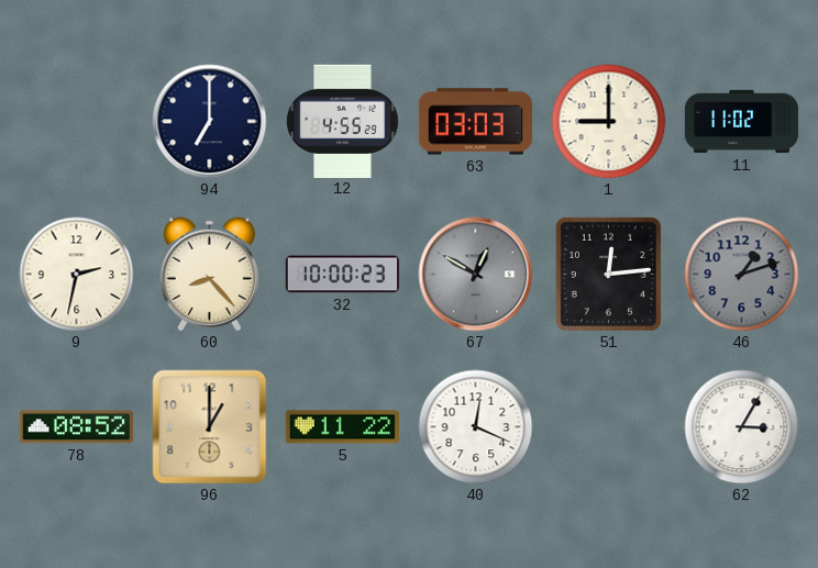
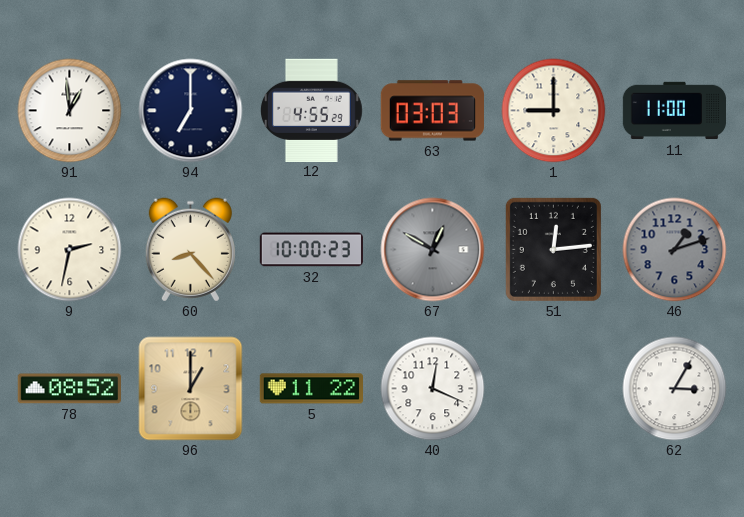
91: none -> 12:59 (70, 111)
11: 11:02 -> 11:00 (675, 111)
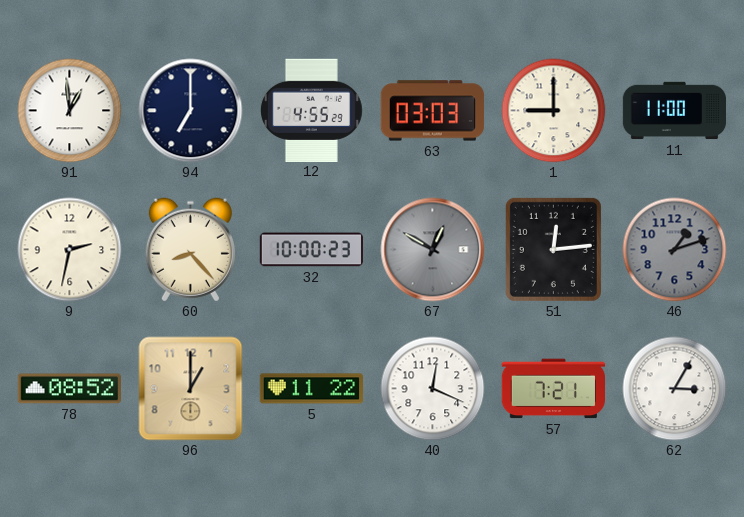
57: none -> 7:21 (553, 389)
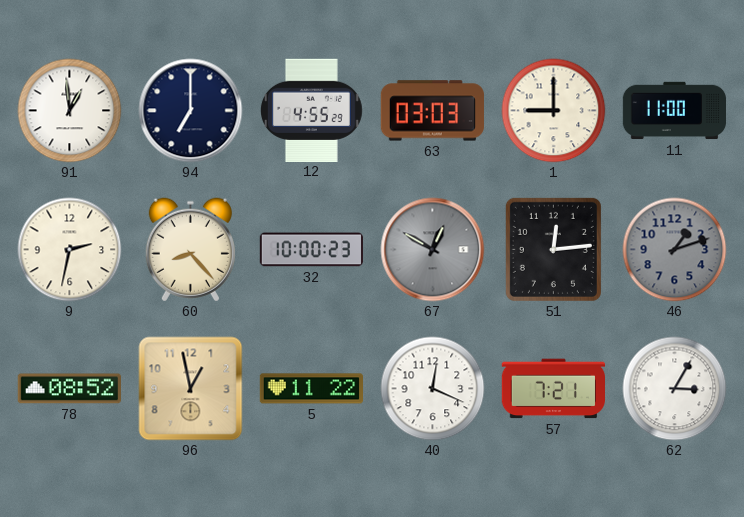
96: 1:00 -> 12:58 (191, 389)
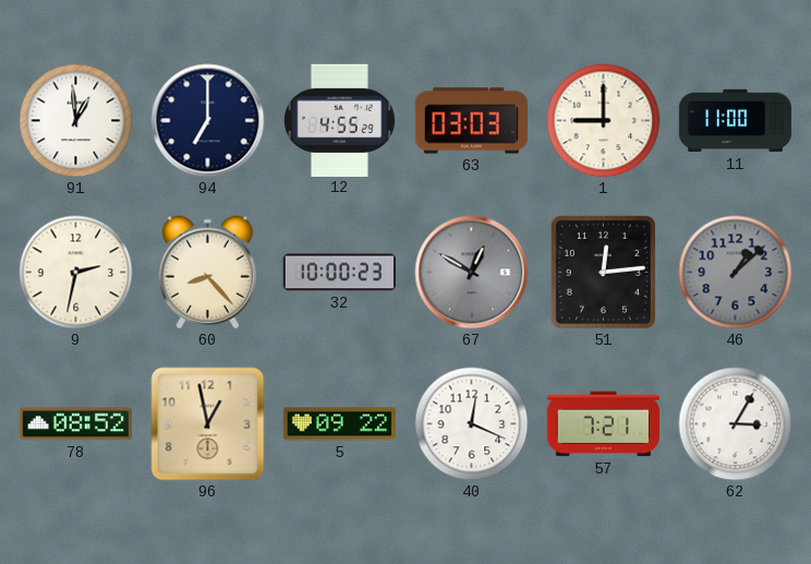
46: 1:12 -> 1:08 (736, 273)
5: 11:22 -> 09:22 (339, 424)
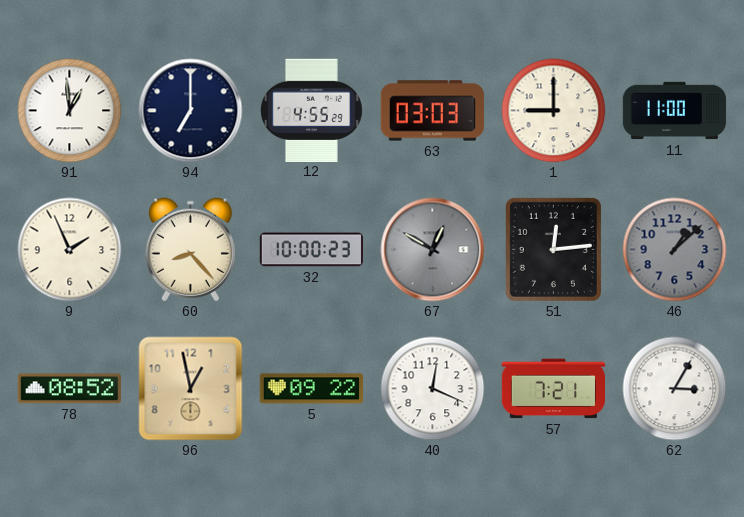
9: 2:32 -> 1:56 (70, 250)
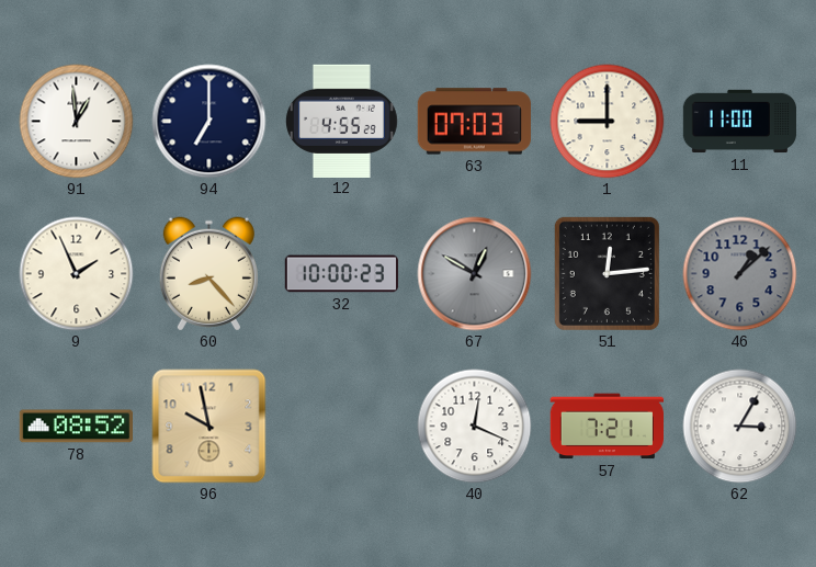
63: 03:03 -> 07:03 (474, 122)
96: 12:58 -> 9:58 (209, 427)
5: 09:22 -> none (311, 389)
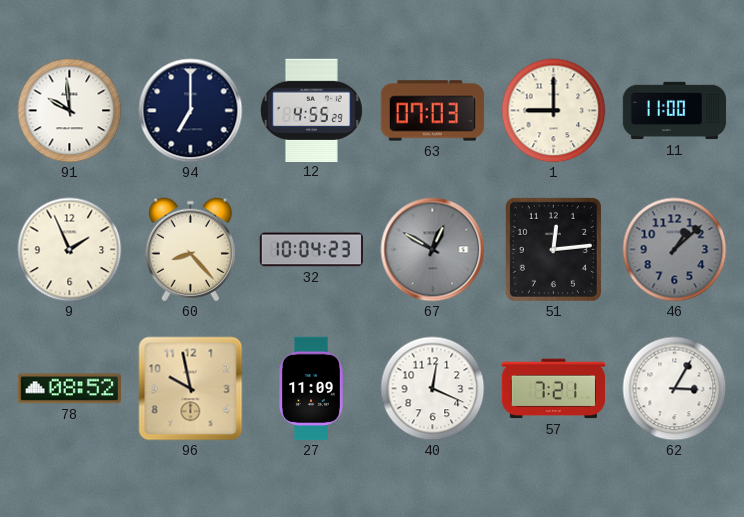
91: 12:59 -> 9:59 (70, 111)
32: 10:00 -> 10:04 (311, 250)
27: none -> 11:09 (311, 389)
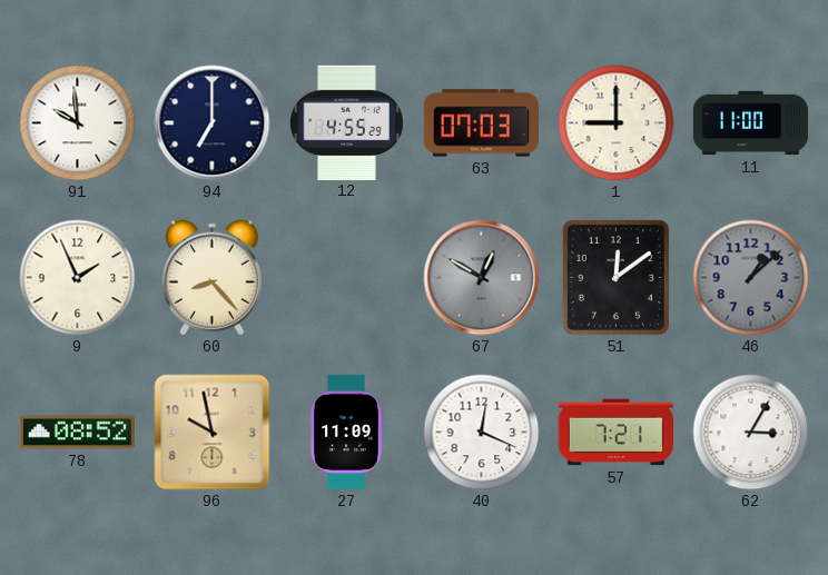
32: 10:04 -> none (311, 250)
51: 12:14 -> 12:09 (615, 277)
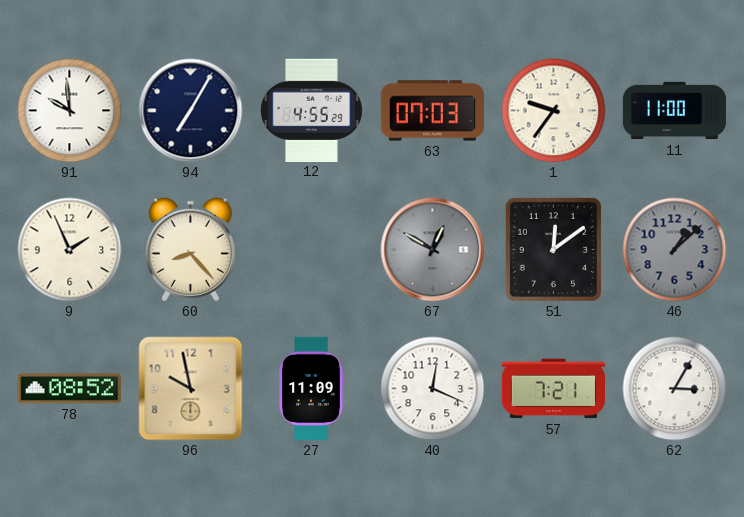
94: 7:00 -> 7:05 (191, 111)
1: 9:00 -> 9:36 (554, 111)
